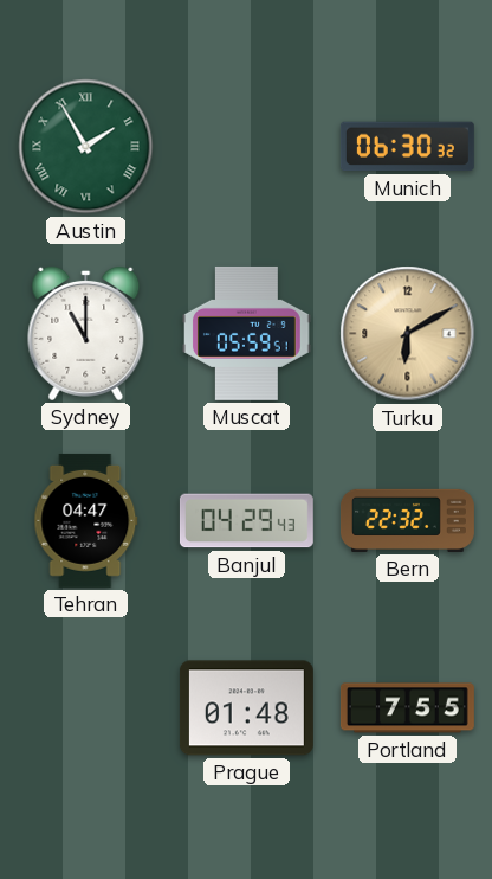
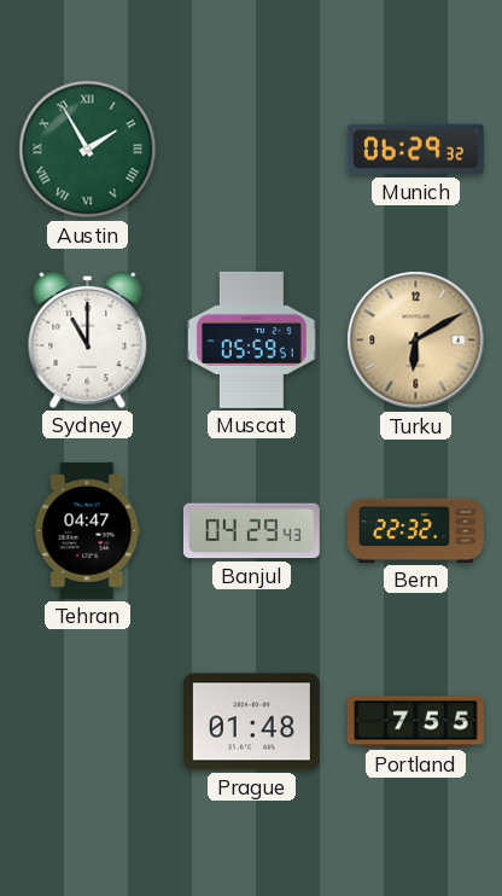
Munich: 06:30 -> 06:29 (415, 150)
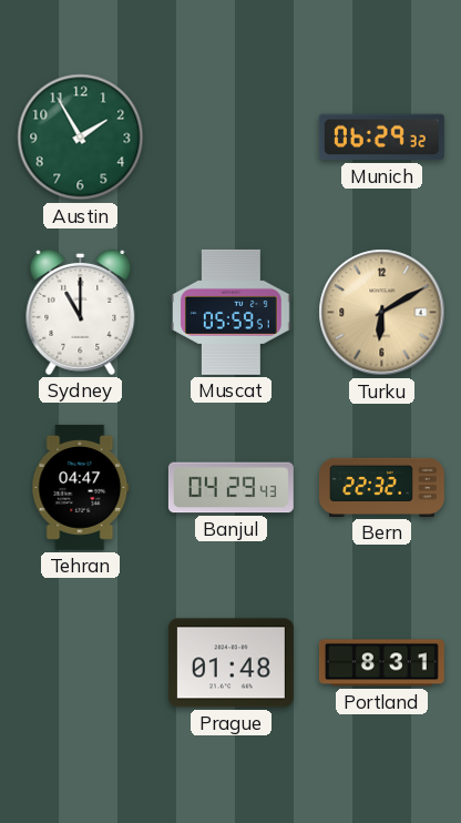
Austin numerals: Roman -> Arabic (81, 138)
Portland: 7:55 -> 8:31 (381, 663)
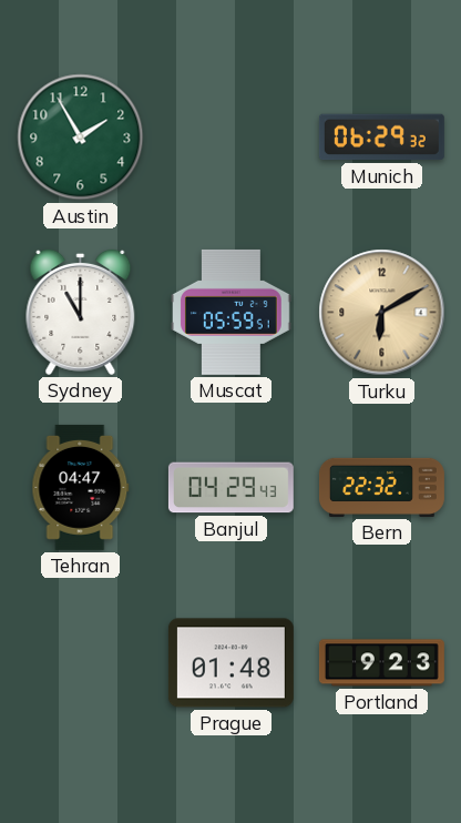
Portland: 8:31 -> 9:23 (381, 663)
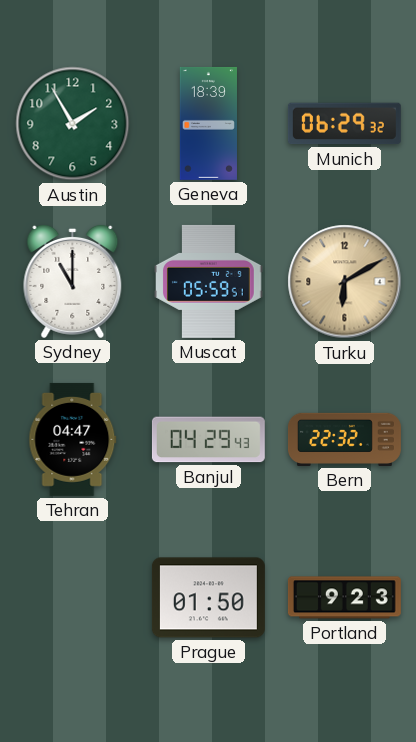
Geneva: none -> 18:39 (208, 123)
Prague: 01:48 -> 01:50 (208, 598)
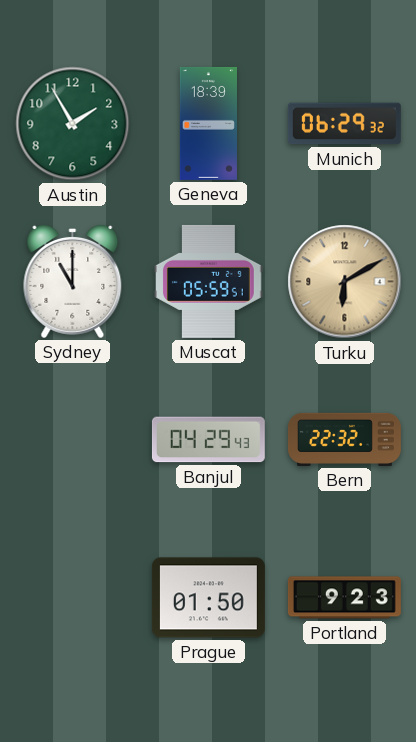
Tehran: 04:47 -> none (73, 439)
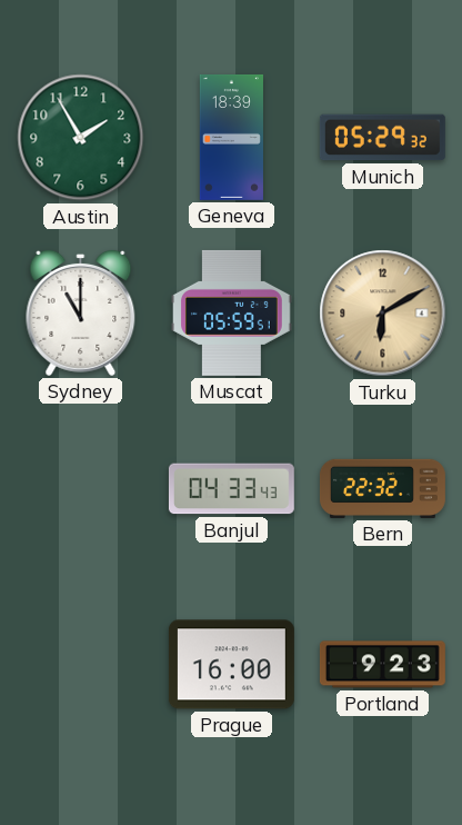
Munich: 06:29 -> 05:29 (382, 138)
Banjul: 04:29 -> 04:33 (231, 489)
Prague: 01:50 -> 16:00 (231, 665)
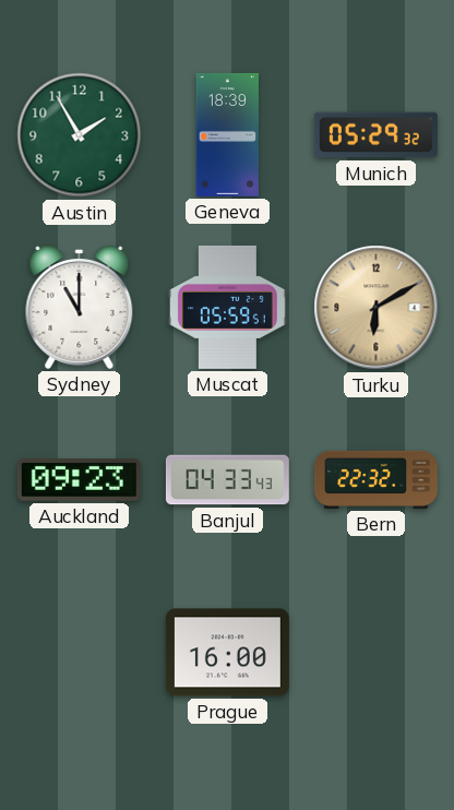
Auckland: none -> 09:23 (79, 480)
Portland: 9:23 -> none (382, 665)
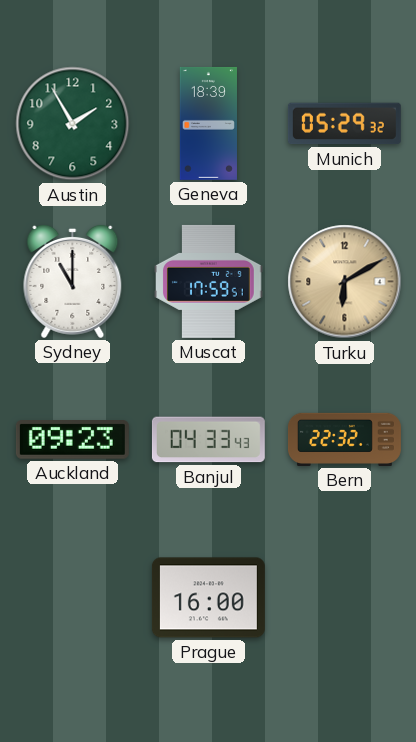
Muscat: 05:59 -> 17:59 (209, 281)
